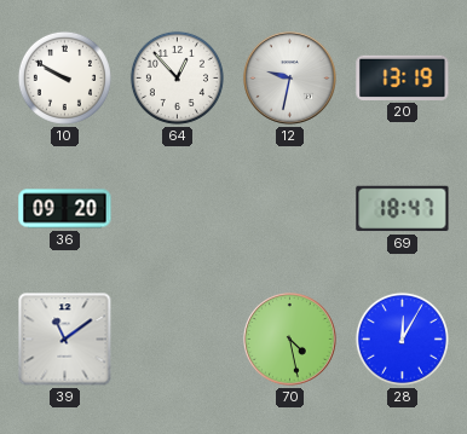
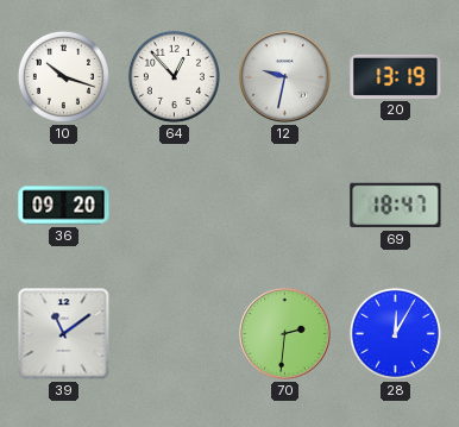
10: 9:50 -> 10:18 (63, 76)
70: 4:28 -> 2:31 (285, 334)
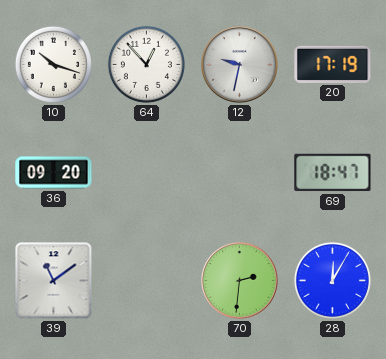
20: 13:19 -> 17:19 (333, 64)
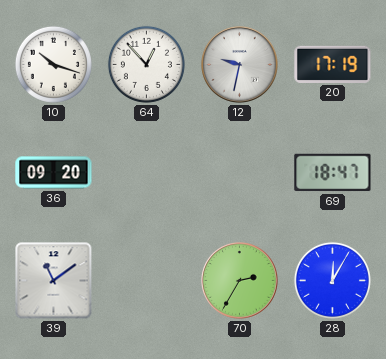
70: 2:31 -> 2:35 (240, 281)
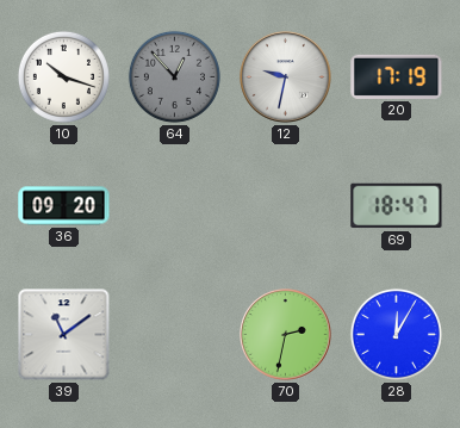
64 dial: white -> grey (174, 76)
70: 2:35 -> 2:32 (286, 335)
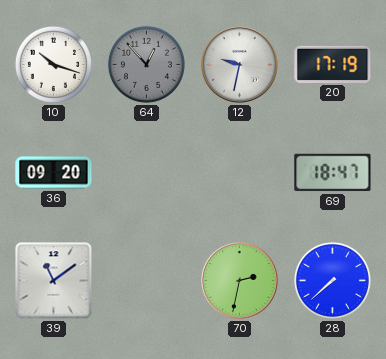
28: 12:05 -> 7:38 (332, 280)
